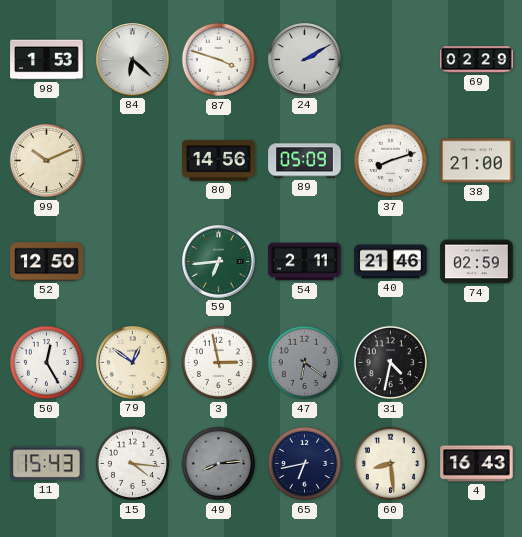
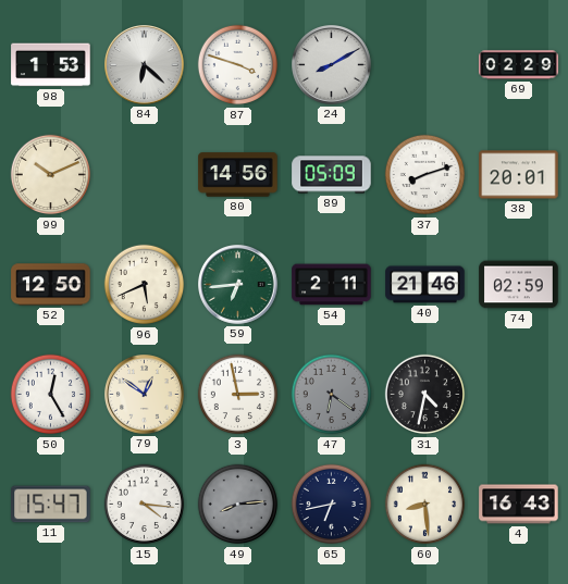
24: 2:10 -> 8:10 (332, 65)
38: 21:00 -> 20:01 (519, 175)
96: none -> 5:41 (145, 285)
11: 15:43 -> 15:47 (51, 505)
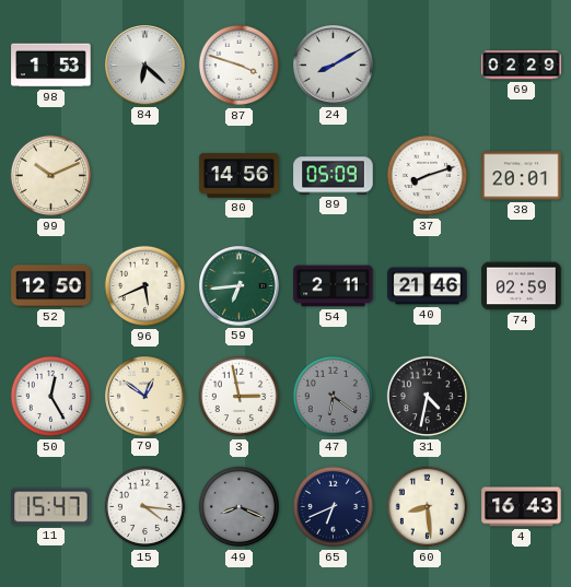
49: 8:14 -> 8:19 (240, 507)
65: 6:43 -> 6:41 (334, 507)
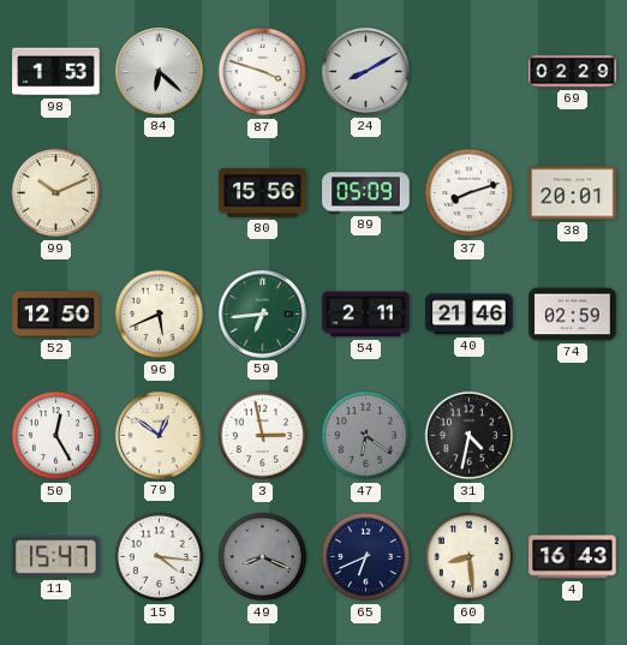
80: 14:56 -> 15:56 (263, 193)
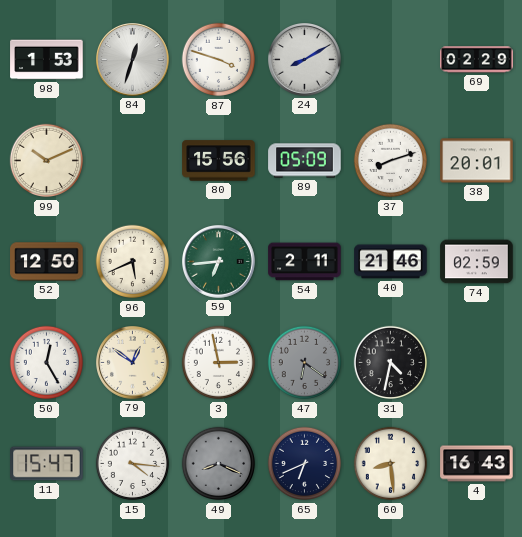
84: 6:22 -> 12:33 (133, 60)
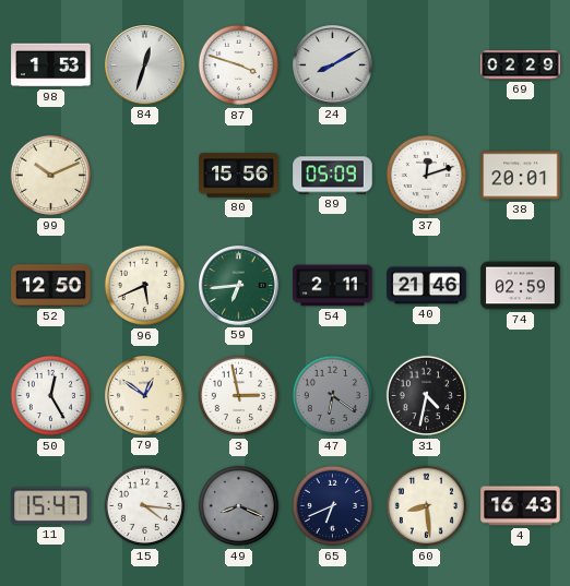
37: 8:12 -> 12:12 (427, 176)
